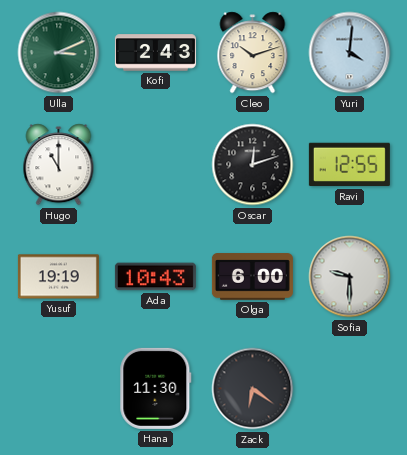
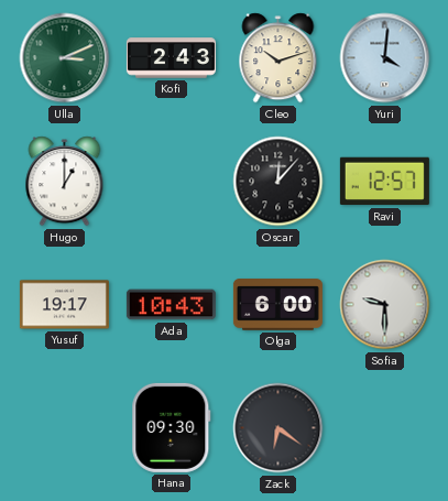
Hugo: 11:00 -> 1:00 (65, 182)
Oscar: 12:12 -> 12:07 (278, 182)
Ravi: 12:55 -> 12:57 (384, 182)
Yusuf: 19:19 -> 19:17 (64, 305)
Hana: 11:30 -> 09:30 (172, 427)
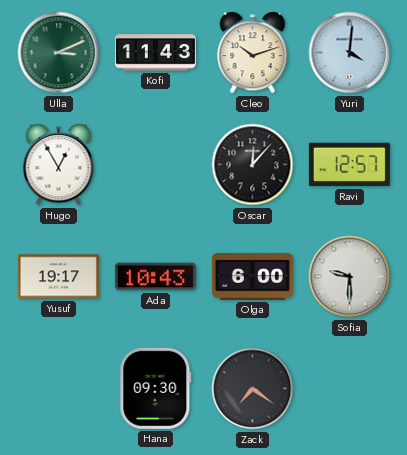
Kofi: 2:43 -> 11:43 (155, 53)
Hugo: 1:00 -> 12:55 (59, 165)
Zack: 6:21 -> 7:21 (253, 389)
